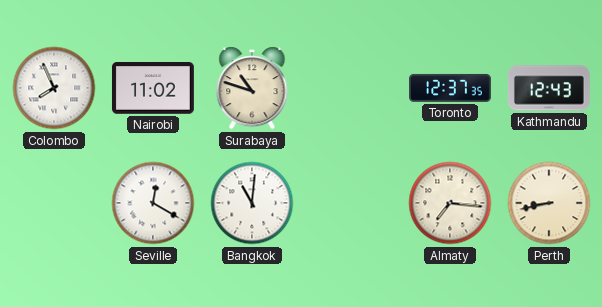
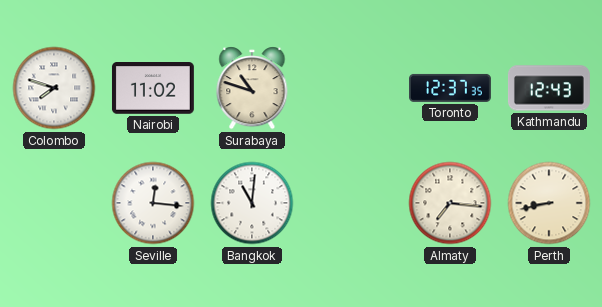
Colombo: 7:56 -> 7:48 (54, 88)
Seville: 12:20 -> 12:16 (153, 203)
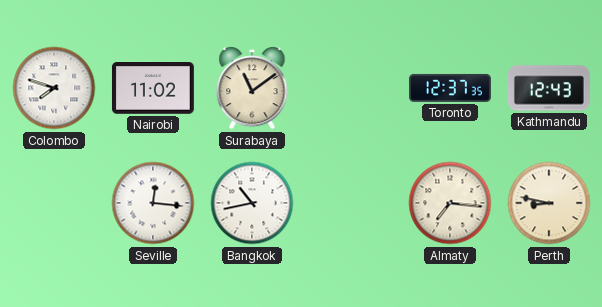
Surabaya: 10:48 -> 11:09 (252, 88)
Bangkok: 11:01 -> 10:43 (252, 203)
Perth: 8:43 -> 8:47 (549, 203)
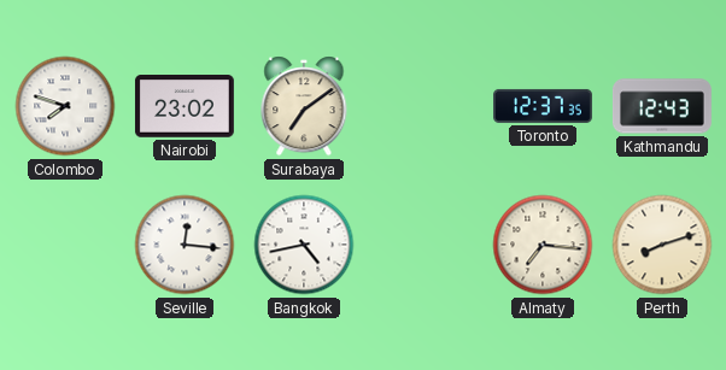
Nairobi: 11:02 -> 23:02 (185, 106)
Surabaya: 11:09 -> 7:09 (304, 106)
Bangkok: 10:43 -> 4:43 (304, 245)
Perth: 8:47 -> 8:12 (662, 245)
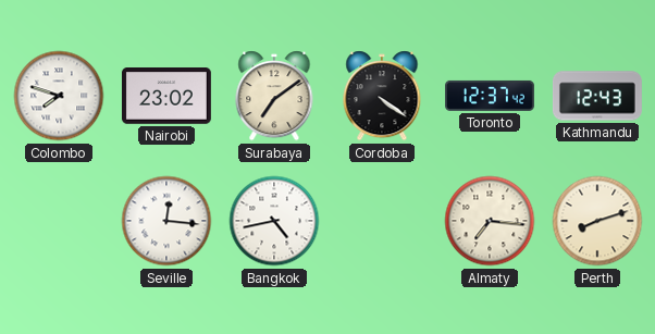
Cordoba: none -> 4:21 (382, 96)
Toronto: 12:37:35 -> 12:37:42 (491, 96)
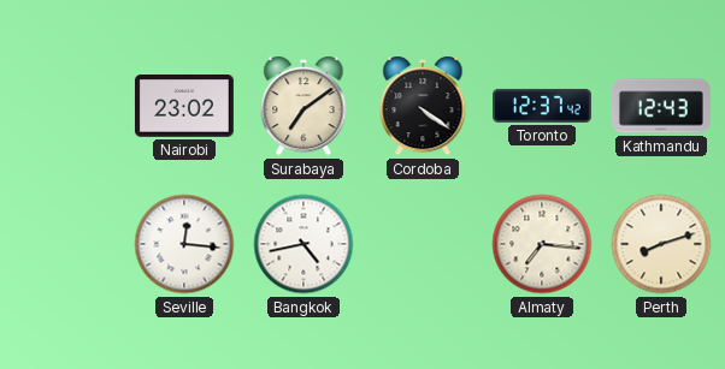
Colombo: 7:48 -> none (59, 96)
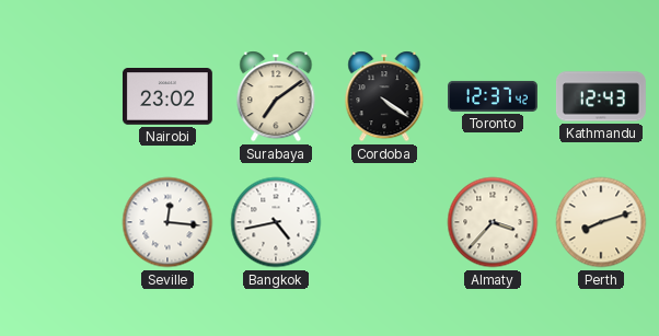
Almaty: 7:16 -> 3:37 (493, 222)
